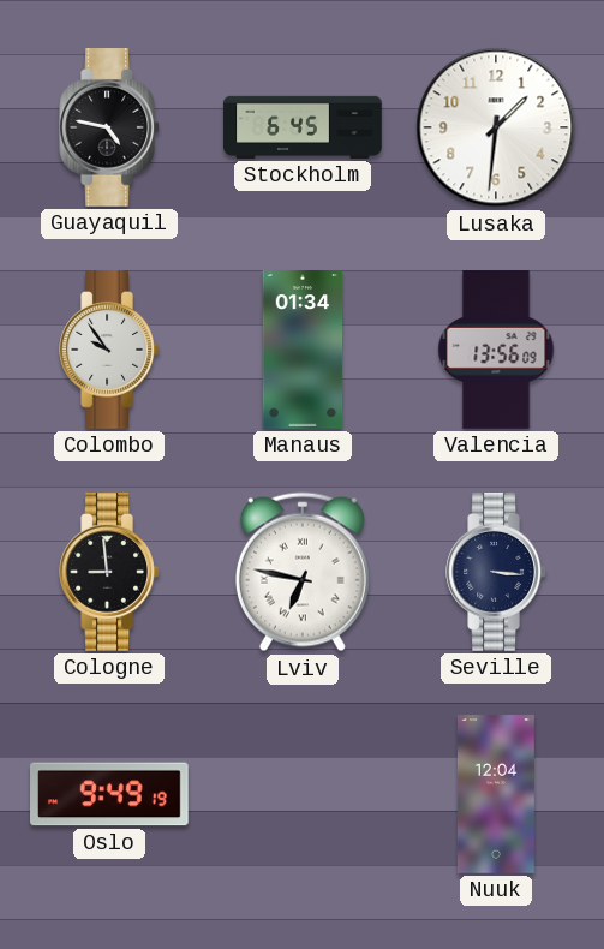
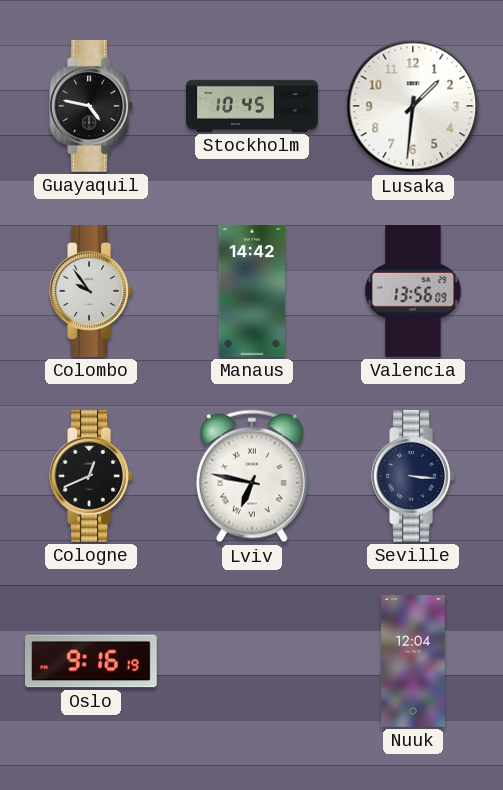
Stockholm: 6:45 -> 10:45 (252, 106)
Manaus: 01:34 -> 14:42 (252, 292)
Cologne: 8:59 -> 12:41 (91, 477)
Oslo: 9:49 -> 9:16 (92, 661)
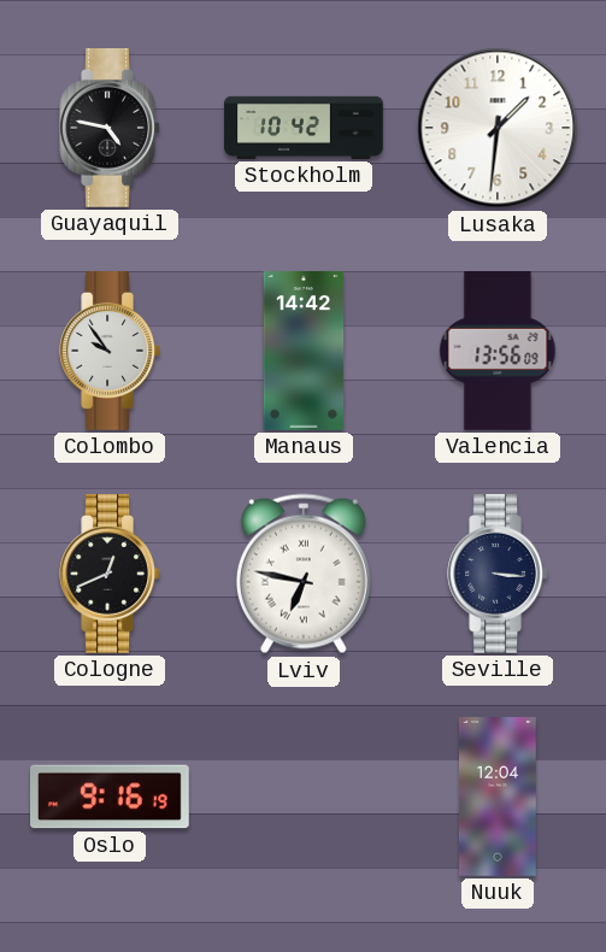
Stockholm: 10:45 -> 10:42 (304, 128)
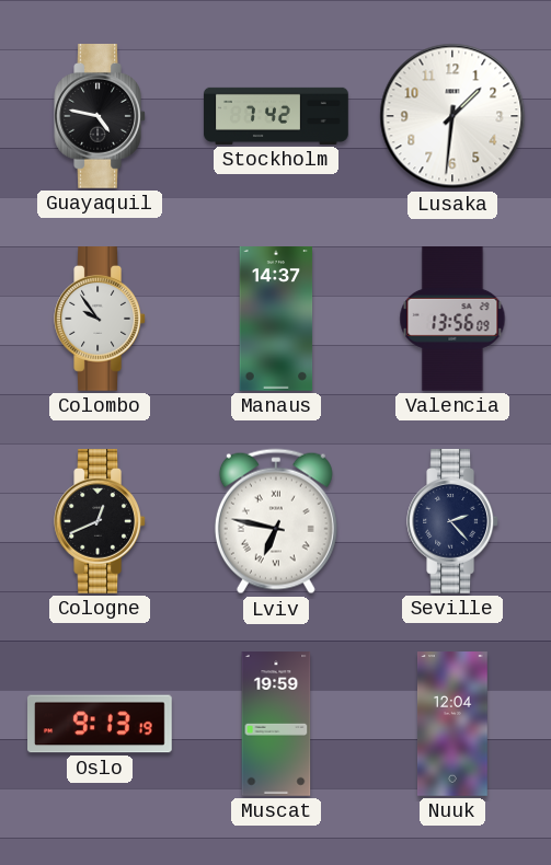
Stockholm: 10:42 -> 7:42 (276, 116)
Manaus: 14:42 -> 14:37 (276, 320)
Seville: 3:16 -> 2:23 (452, 522)
Oslo: 9:16 -> 9:13 (101, 724)
Muscat: none -> 19:59 (276, 724)
